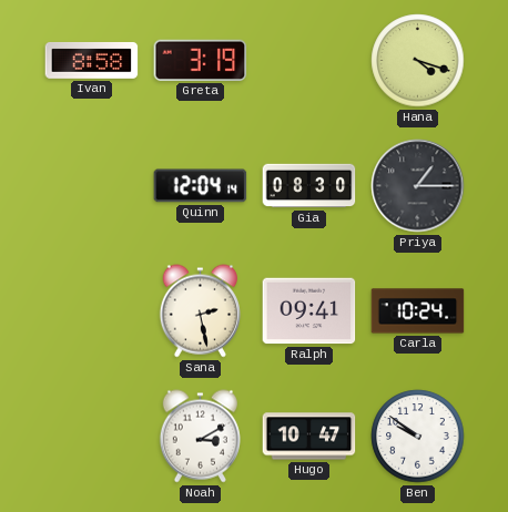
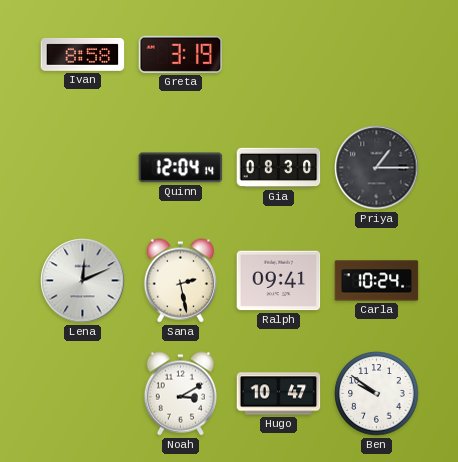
Hana: 4:18 -> none (418, 61)
Lena: none -> 12:11 (83, 281)
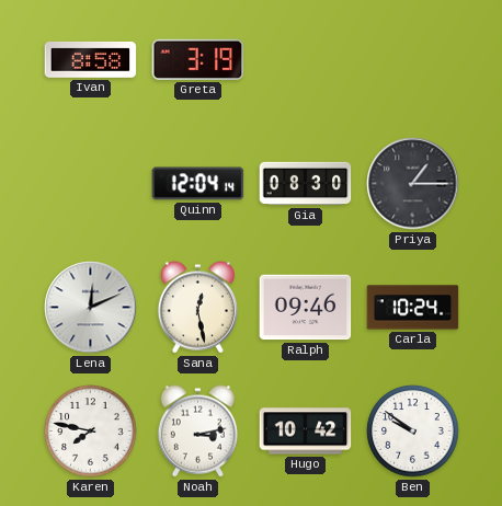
Sana: 2:28 -> 12:28 (197, 308)
Ralph: 09:41 -> 09:46 (306, 308)
Karen: none -> 7:47 (91, 432)
Noah: 3:10 -> 3:13 (197, 432)
Hugo: 10:47 -> 10:42 (306, 432)
